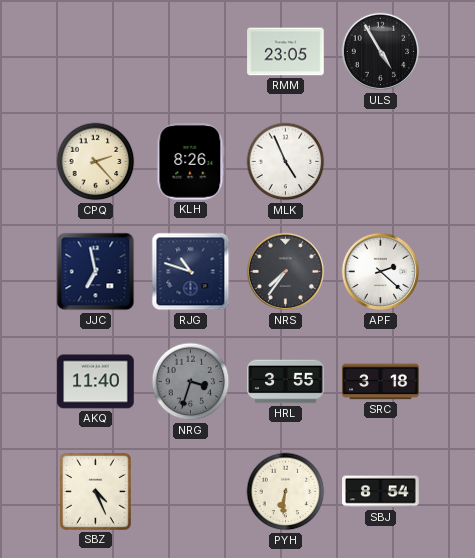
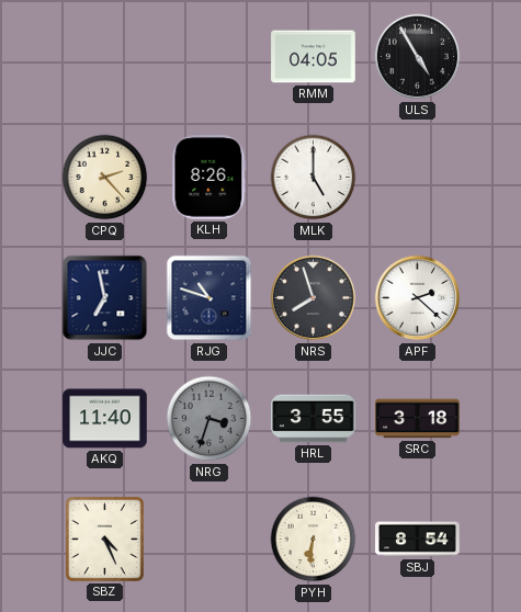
RMM: 23:05 -> 04:05 (314, 57)
MLK: 4:56 -> 5:00 (314, 178)
NRS: 7:36 -> 7:57 (314, 298)
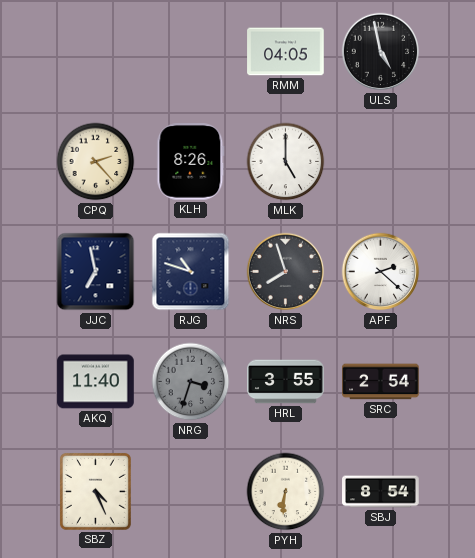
ULS: 4:55 -> 4:58 (381, 52)
SRC: 3:18 -> 2:54 (381, 382)
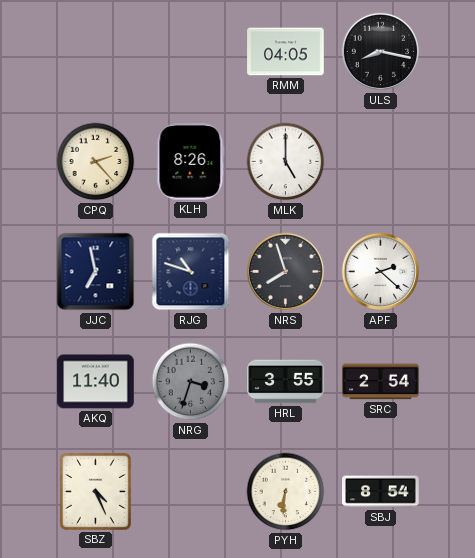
ULS: 4:58 -> 8:17 (381, 52)
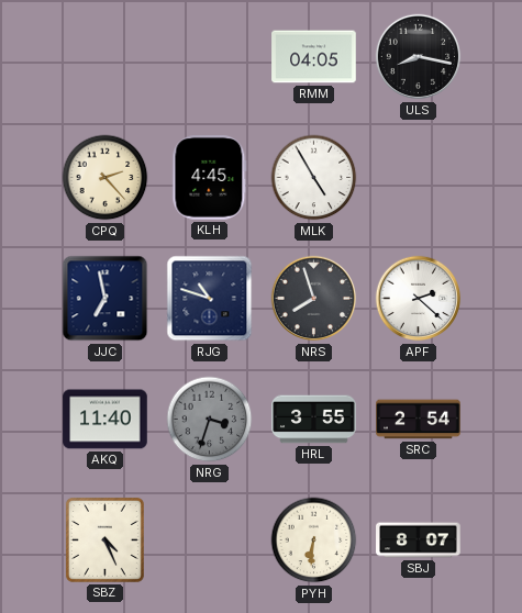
KLH: 8:26 -> 4:45 (210, 178)
MLK: 5:00 -> 4:55 (314, 178)
SBJ: 8:54 -> 8:07 (419, 540)
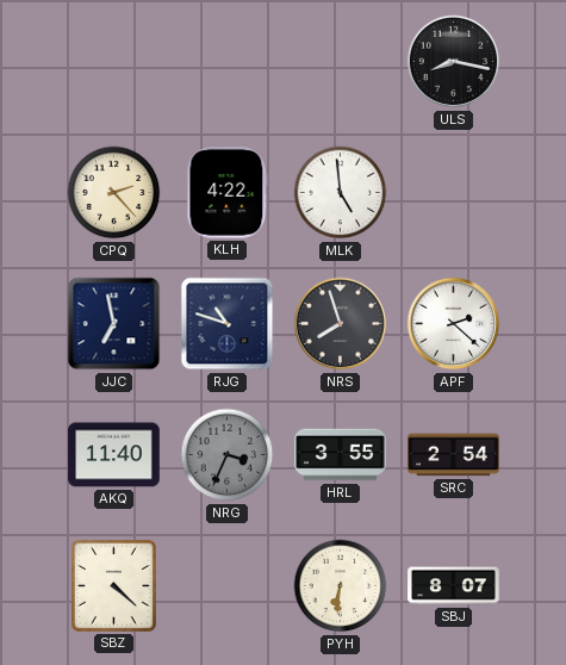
RMM: 04:05 -> none (314, 57)
KLH: 4:45 -> 4:22 (228, 193)
MLK: 4:55 -> 4:59 (341, 193)
NRG: 3:33 -> 3:34 (228, 455)
SBZ: 4:26 -> 4:22 (113, 585)
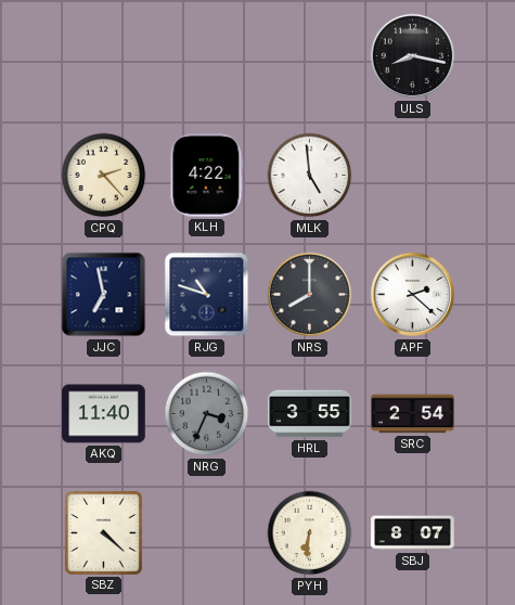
NRS: 7:57 -> 8:00 (310, 295)
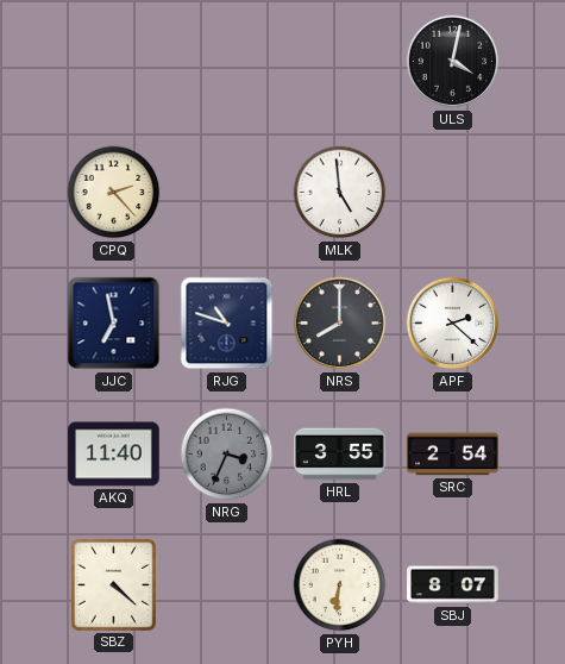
ULS: 8:17 -> 4:02 (453, 62)
KLH: 4:22 -> none (207, 176)
